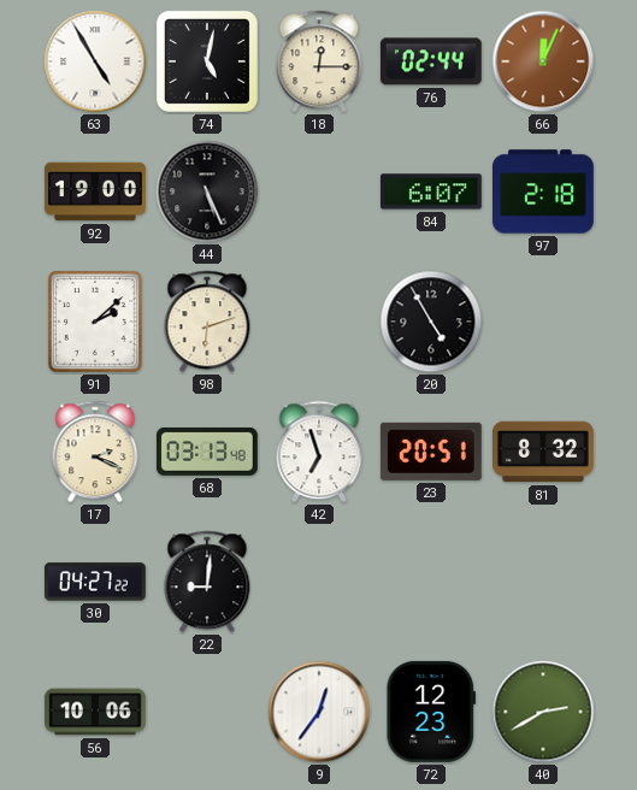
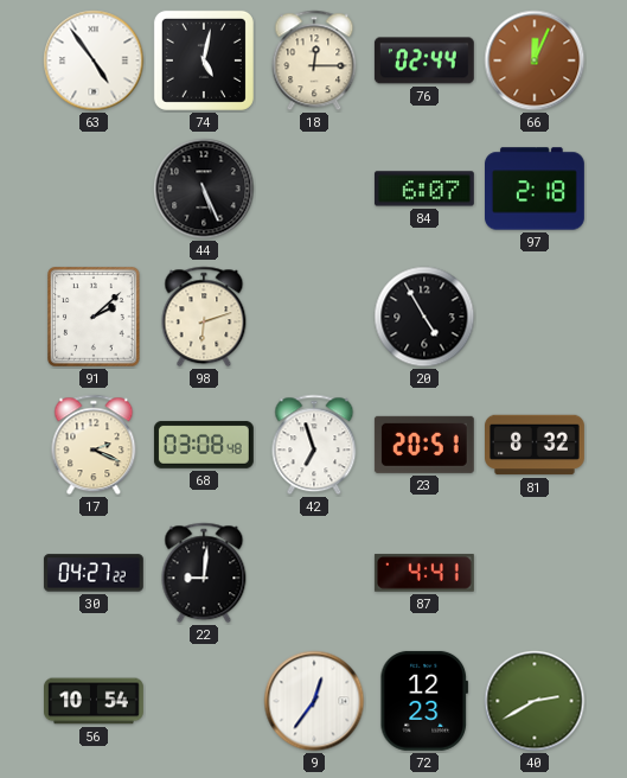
63: 4:55 -> 4:54 (94, 60)
92: 19:00 -> none (96, 191)
68: 03:13 -> 03:08 (204, 445)
87: none -> 4:41 (424, 573)
56: 10:06 -> 10:54 (95, 701)
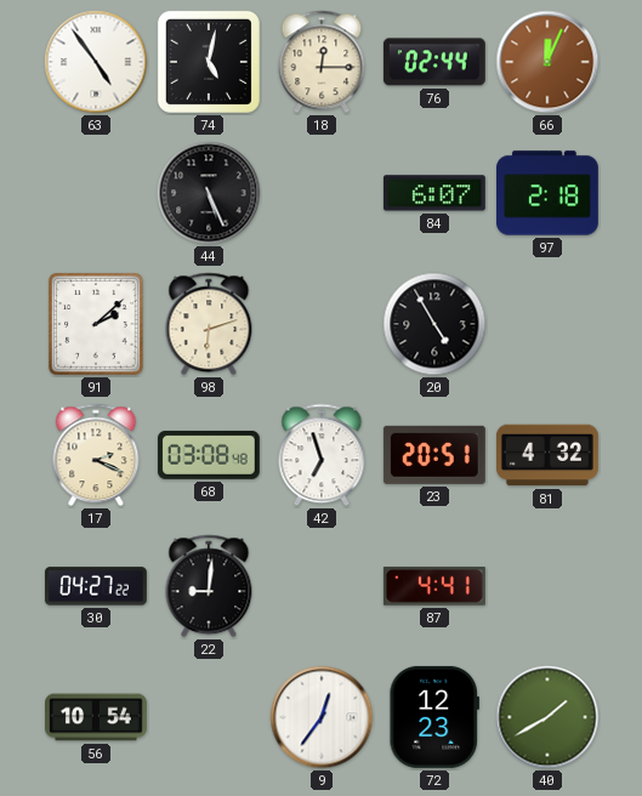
81: 8:32 -> 4:32 (549, 455)
40: 2:40 -> 1:40 (547, 717)
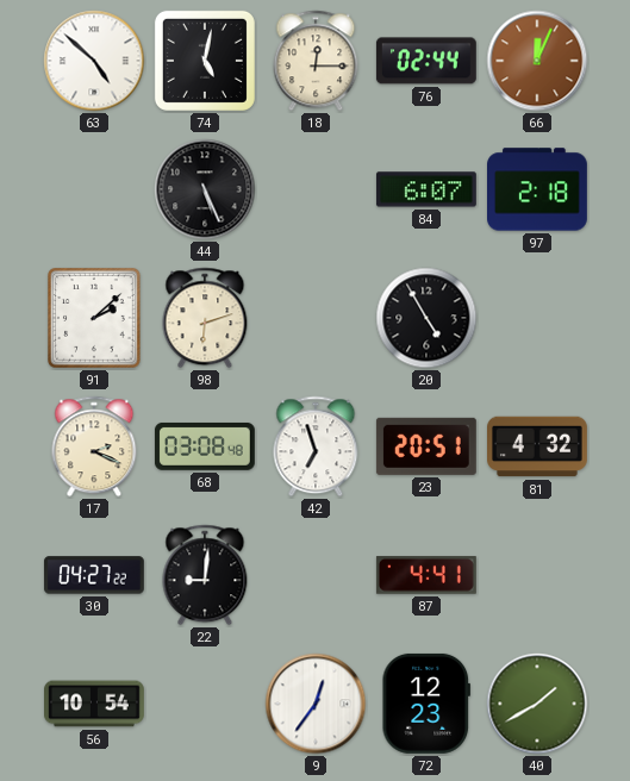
63: 4:54 -> 4:52 (94, 61)
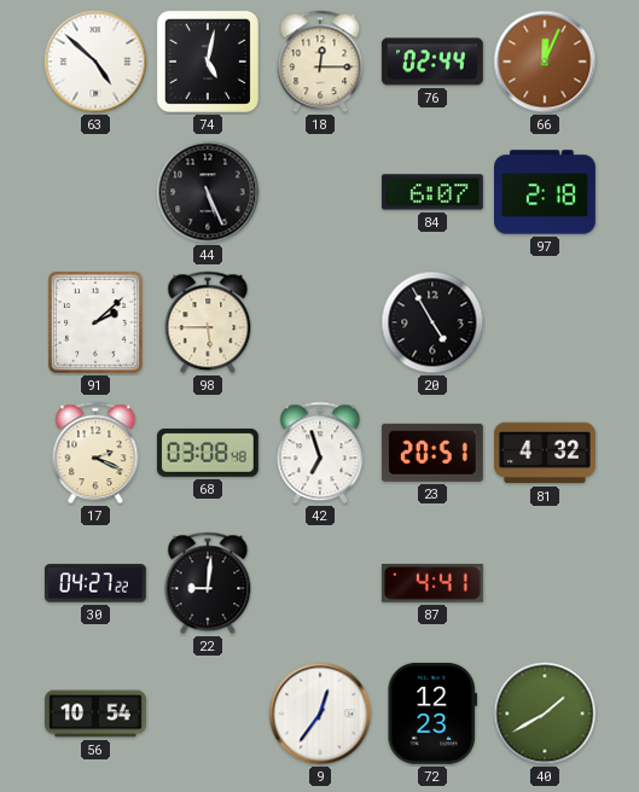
98: 6:12 -> 5:45 (208, 322)
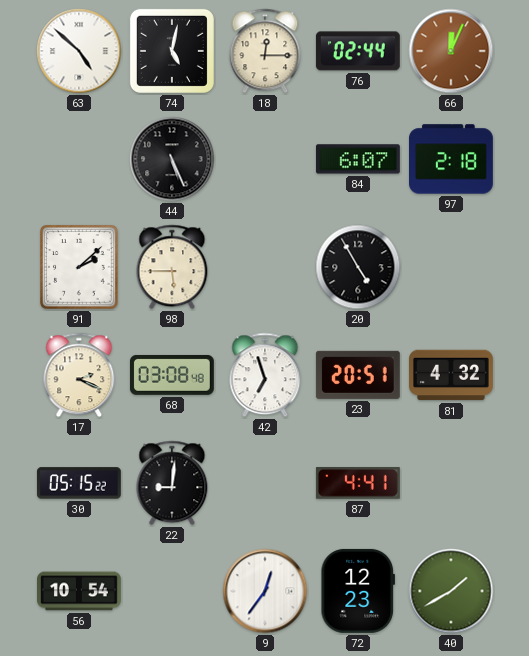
30: 04:27 -> 05:15 (79, 483)
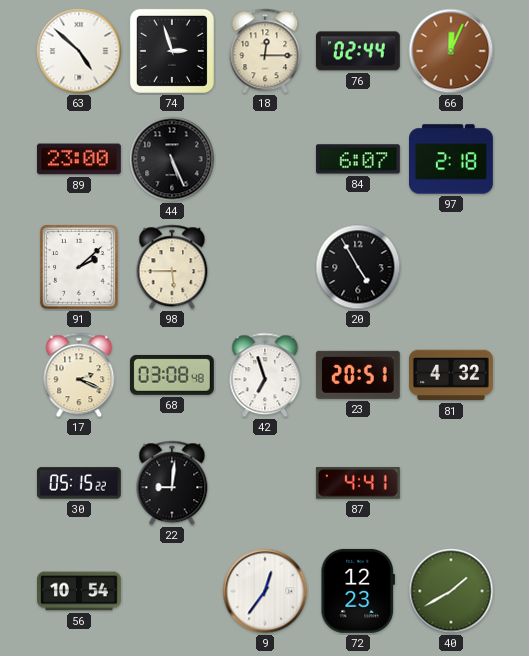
74: 5:02 -> 2:57 (172, 51)
89: none -> 23:00 (79, 159)
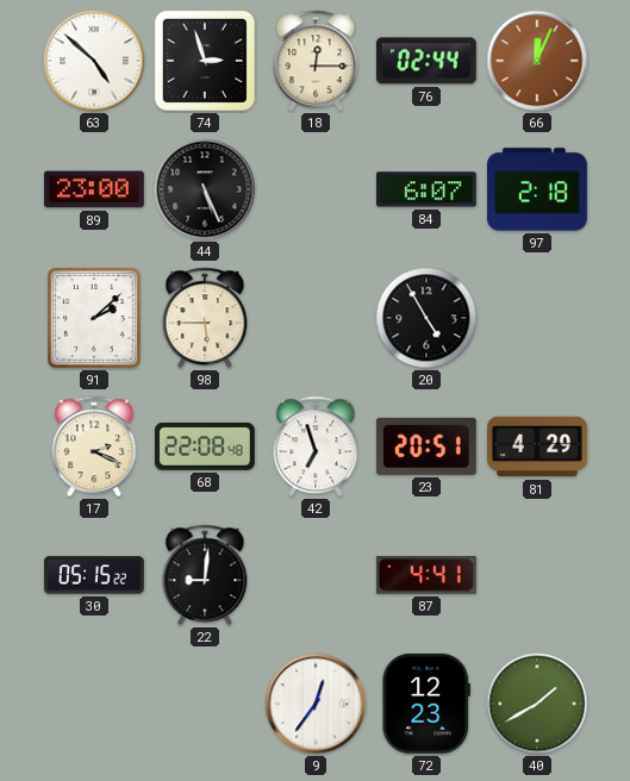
68: 03:08 -> 22:08 (205, 446)
81: 4:32 -> 4:29 (538, 446)
56: 10:54 -> none (80, 591)
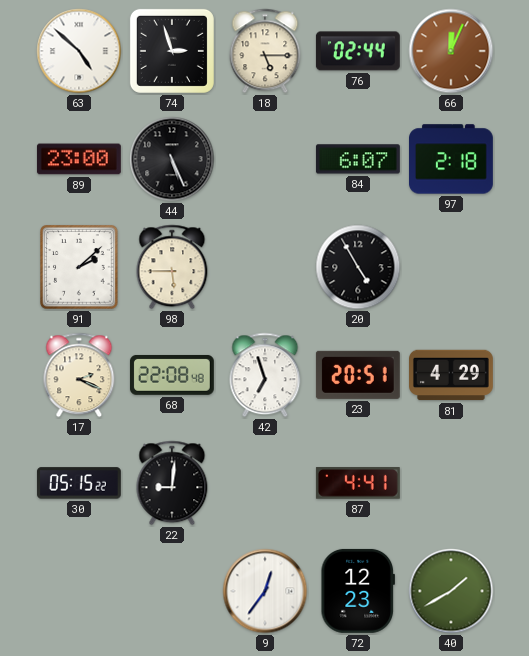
18: 12:15 -> 5:15 (265, 51)
